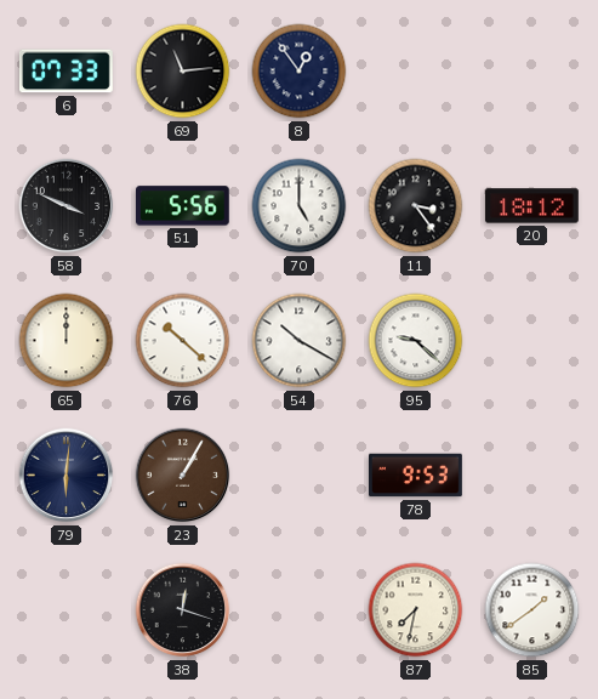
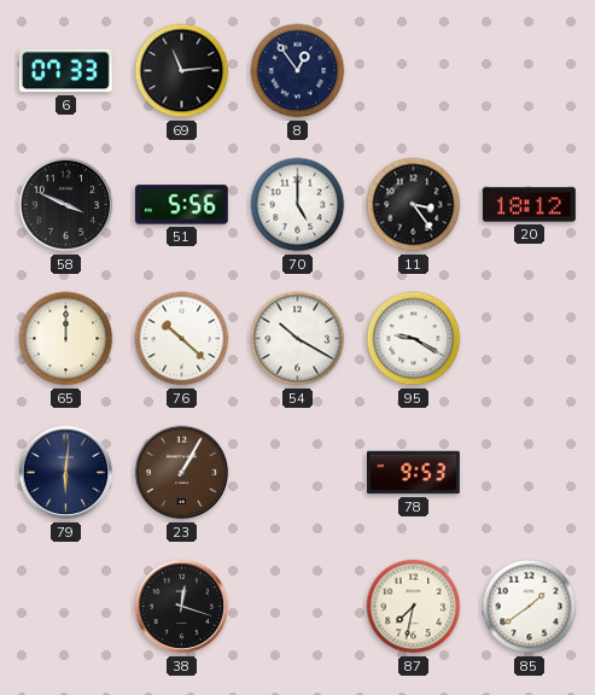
95: 9:22 -> 9:20 (414, 339)
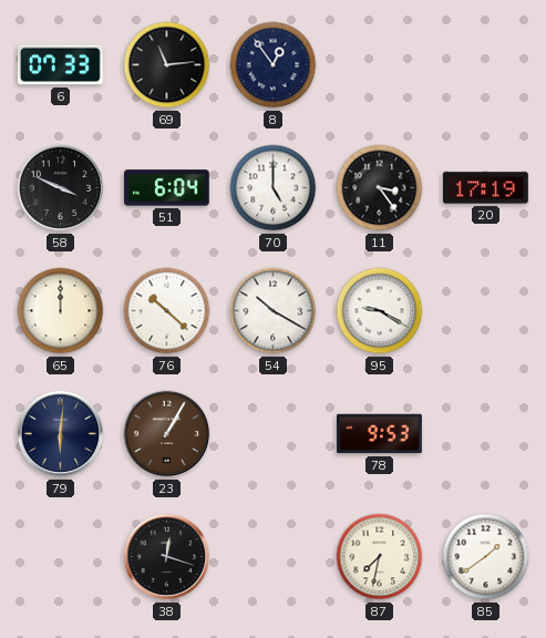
51: 5:56 -> 6:04 (166, 188)
20: 18:12 -> 17:19 (486, 188)
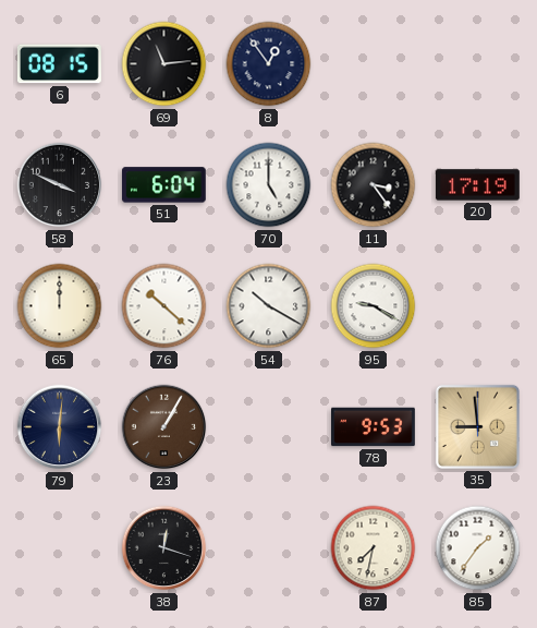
6: 07:33 -> 08:15 (60, 64)
35: none -> 8:59 (477, 426)
85: 1:39 -> 1:36 (478, 548)
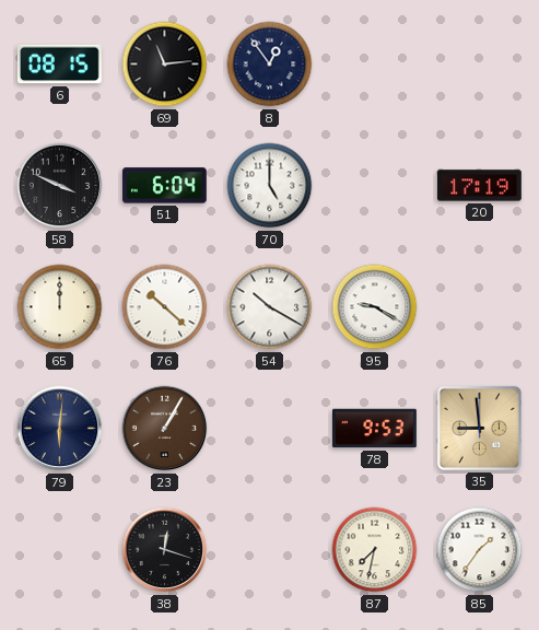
11: 3:24 -> none (374, 185)
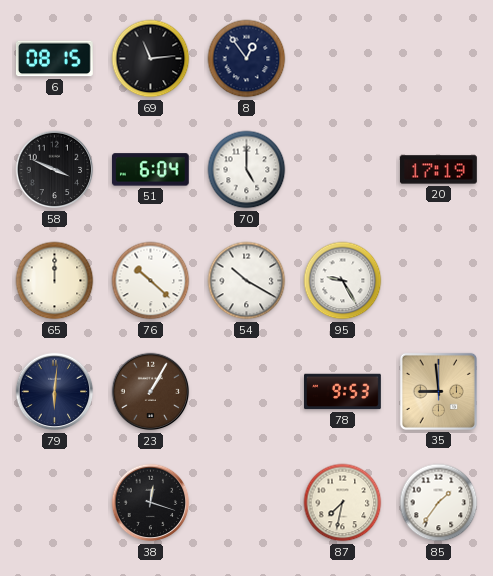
95: 9:20 -> 9:25 (343, 281)
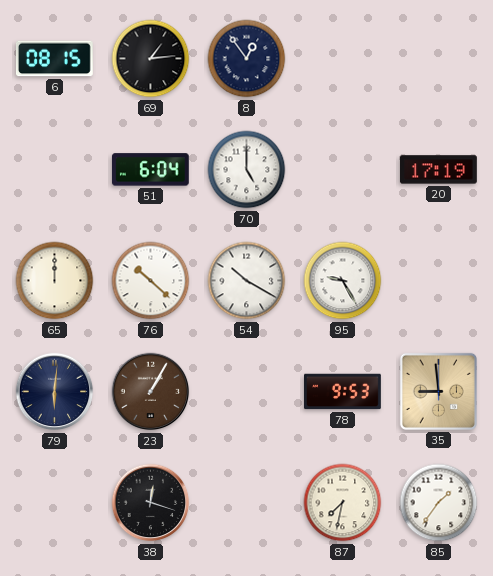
69: 11:14 -> 1:14 (151, 59)
58: 3:49 -> none (55, 170)
